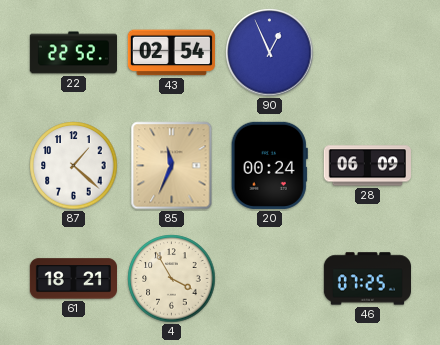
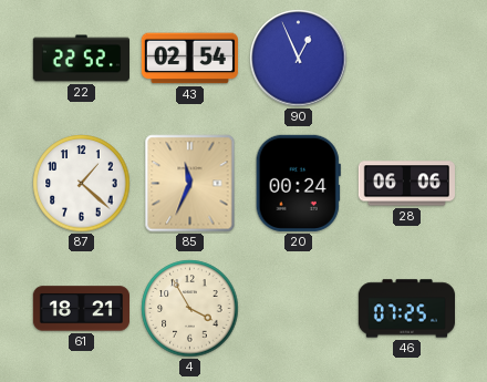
28: 06:09 -> 06:06 (406, 184)
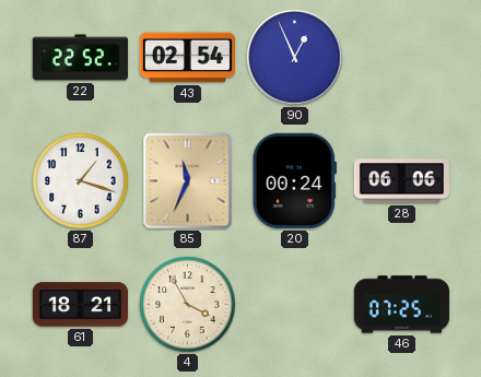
87: 1:22 -> 1:18 (81, 181)
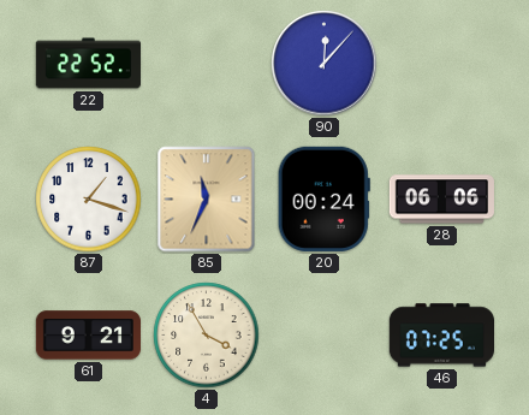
43: 02:54 -> none (187, 58)
90: 12:56 -> 12:07 (325, 64)
61: 18:21 -> 9:21 (88, 336)
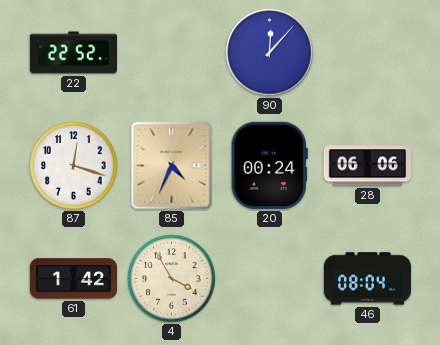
87: 1:18 -> 12:18 (74, 166)
85: 11:34 -> 4:34 (172, 166)
61: 9:21 -> 1:42 (73, 279)
46: 07:25 -> 08:04 (367, 279)
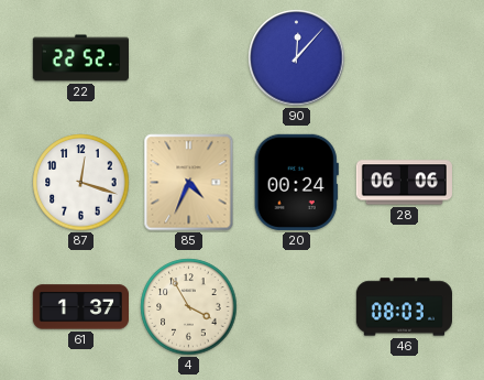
61: 1:42 -> 1:37 (80, 307)
46: 08:04 -> 08:03 (404, 307)
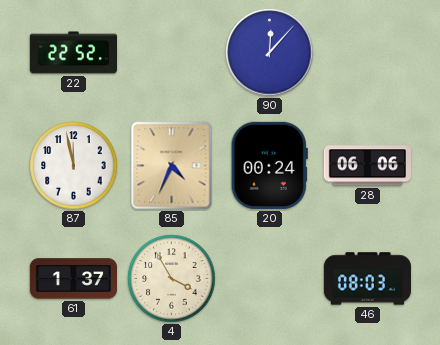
87: 12:18 -> 11:58 (74, 166)
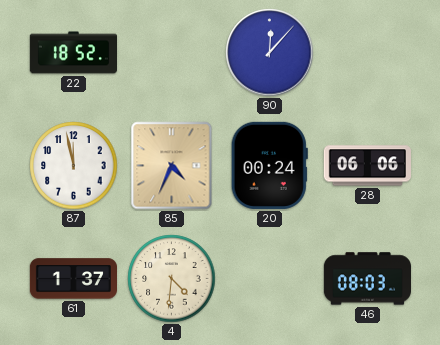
22: 22:52 -> 18:52 (73, 53)
4: 3:55 -> 4:31 (172, 279)
